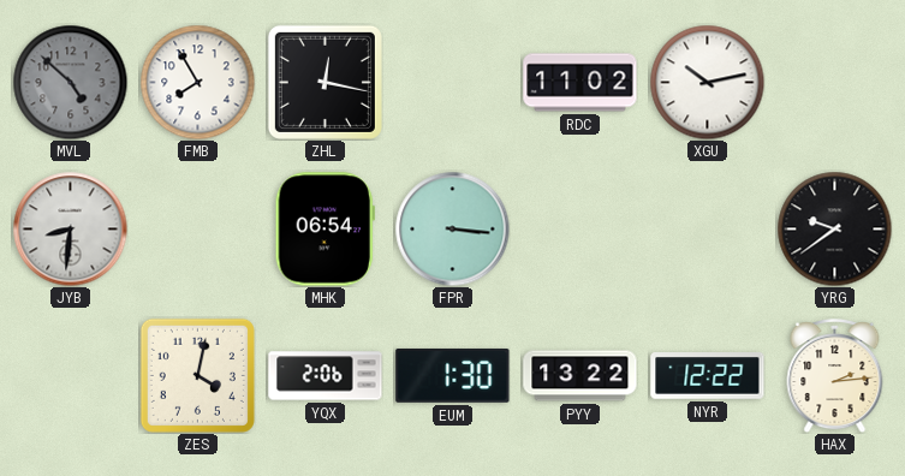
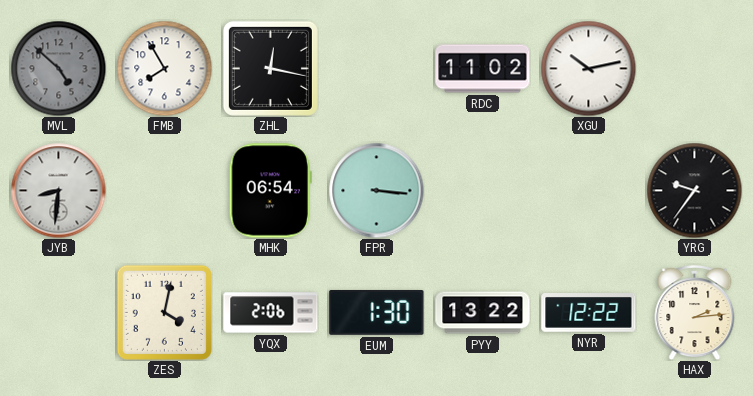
YRG: 9:39 -> 9:36 (694, 190)
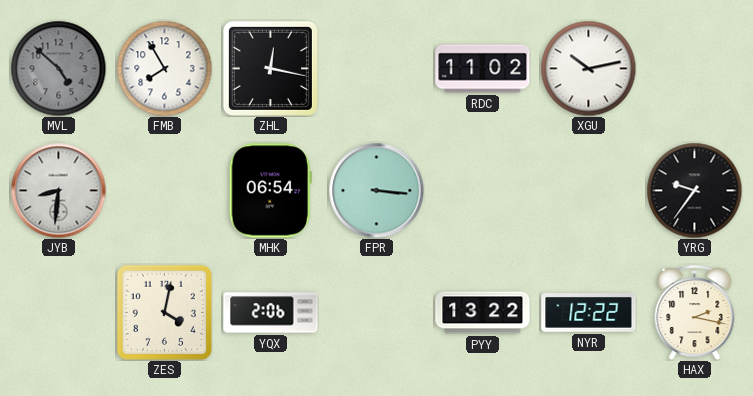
EUM: 1:30 -> none (377, 313)
HAX: 2:14 -> 2:17 (695, 313)
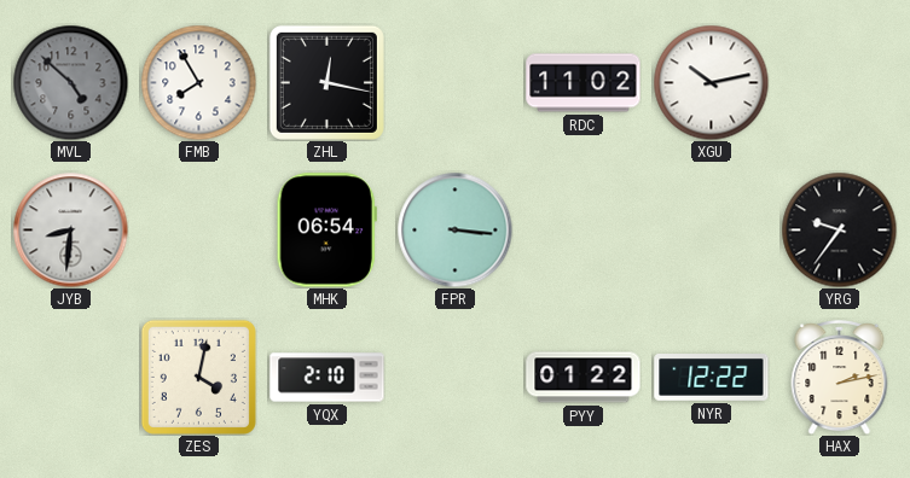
YQX: 2:06 -> 2:10 (328, 378)
PYY: 13:22 -> 01:22 (584, 378)
HAX: 2:17 -> 2:13 (840, 378)
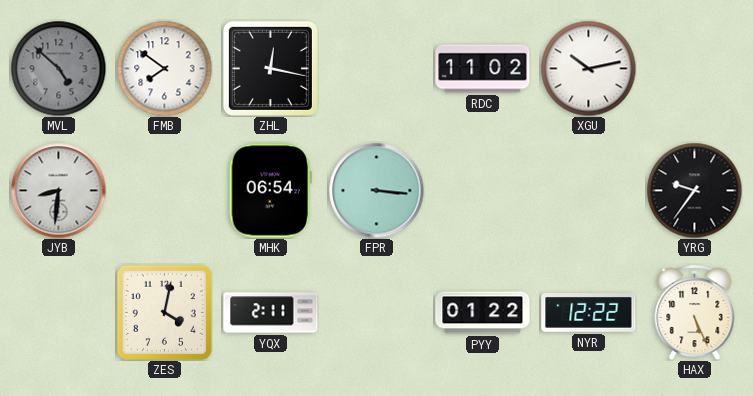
FMB: 7:55 -> 7:51 (164, 68)
YQX: 2:10 -> 2:11 (271, 313)
HAX: 2:13 -> 5:26 (695, 313)
